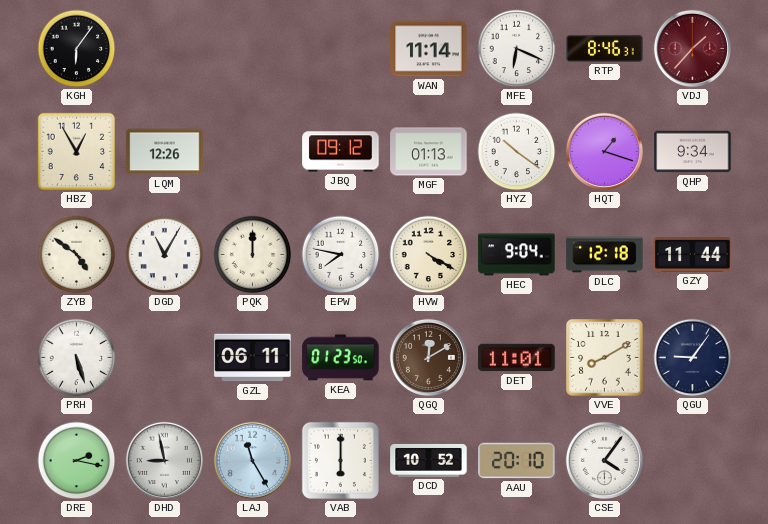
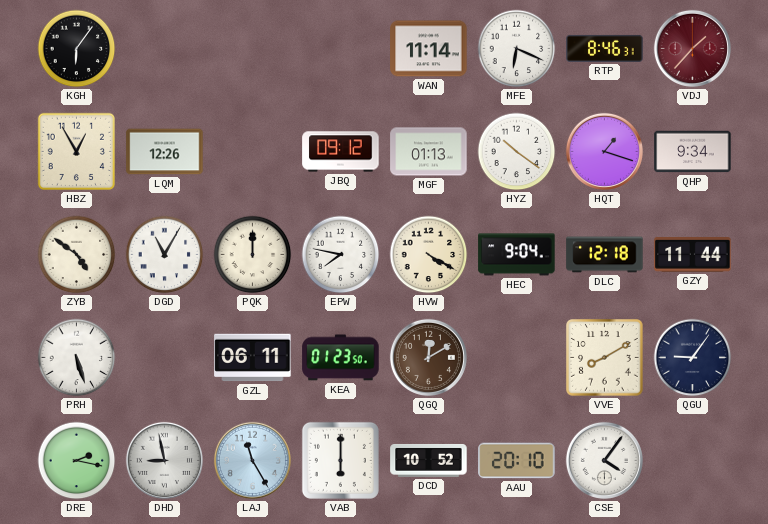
DET: 11:01 -> none (517, 358)
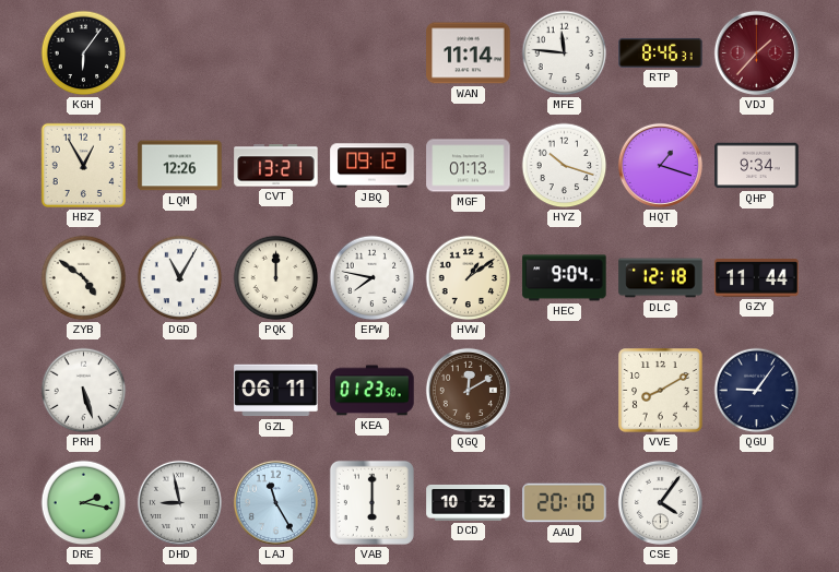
MFE: 6:19 -> 11:46 (565, 53)
CVT: none -> 13:21 (276, 166)
HYZ: 10:21 -> 10:18 (565, 166)
HVW: 4:20 -> 1:09 (469, 278)
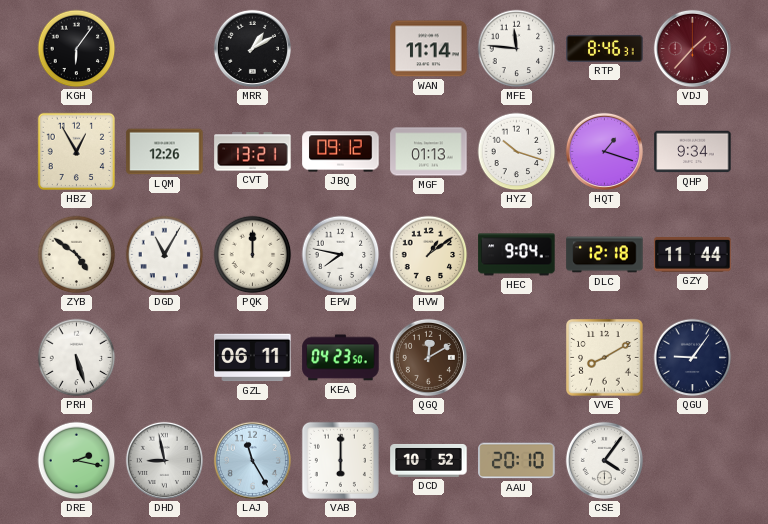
MRR: none -> 1:10 (252, 48)
KEA: 01:23 -> 04:23 (341, 358)
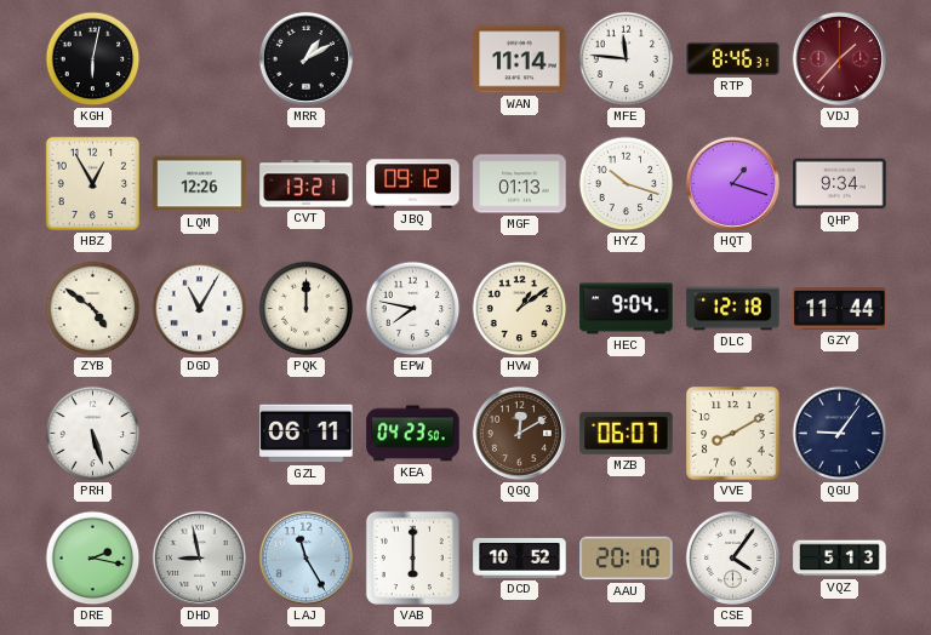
KGH: 6:06 -> 6:02 (93, 59)
MZB: none -> 06:07 (627, 433)
VQZ: none -> 5:13 (840, 559)
